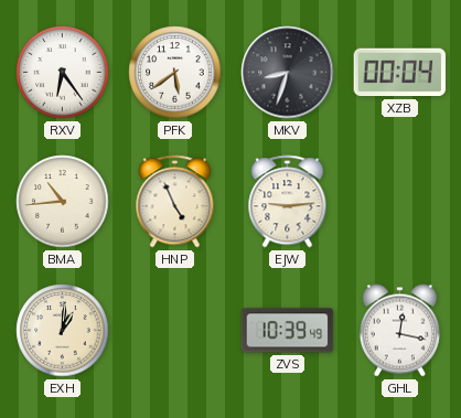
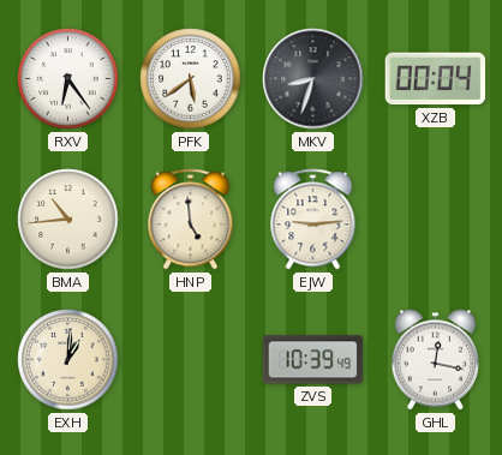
HNP: 4:56 -> 4:59 (191, 220)
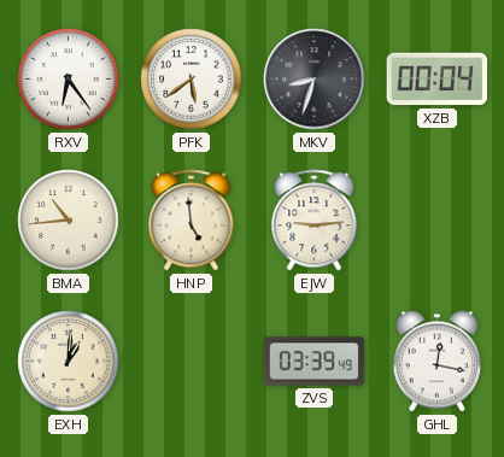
ZVS: 10:39 -> 03:39 (315, 362)
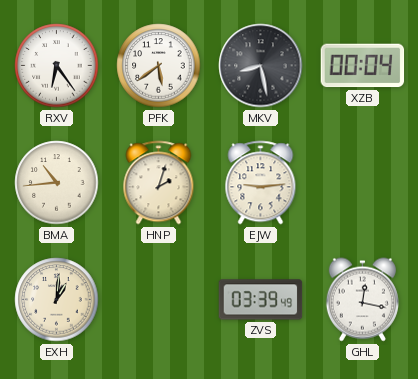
MKV: 8:33 -> 8:28 (261, 66)
HNP: 4:59 -> 2:03 (159, 183)
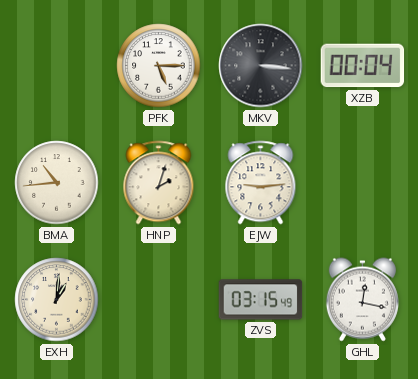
RXV: 6:24 -> none (57, 66)
PFK: 5:39 -> 5:15 (159, 66)
MKV: 8:28 -> 3:16 (261, 66)
ZVS: 03:39 -> 03:15 (261, 300)
